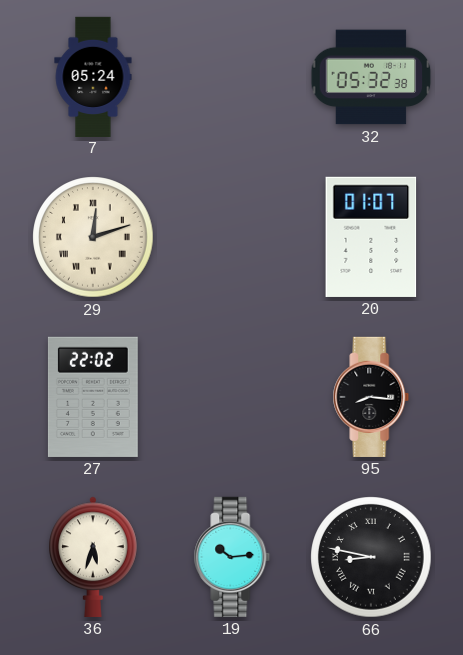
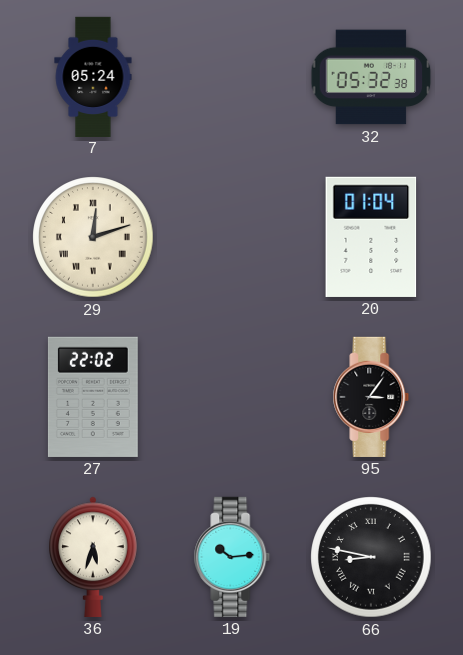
20: 01:07 -> 01:04 (371, 237)
95: 8:16 -> 3:06 (371, 397)
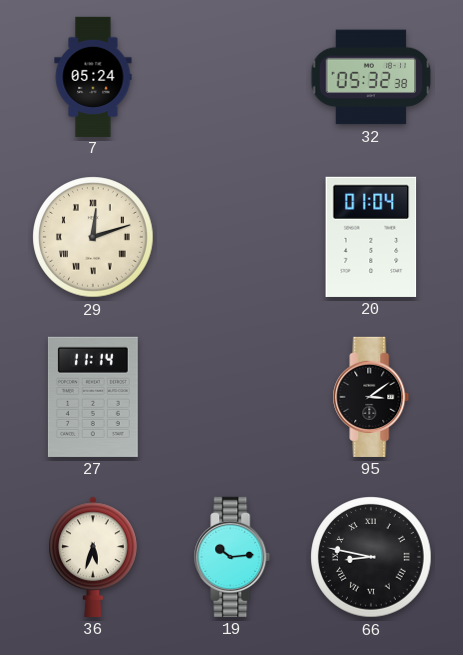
27: 22:02 -> 11:14 (93, 397)
95: 3:06 -> 3:09 (371, 397)
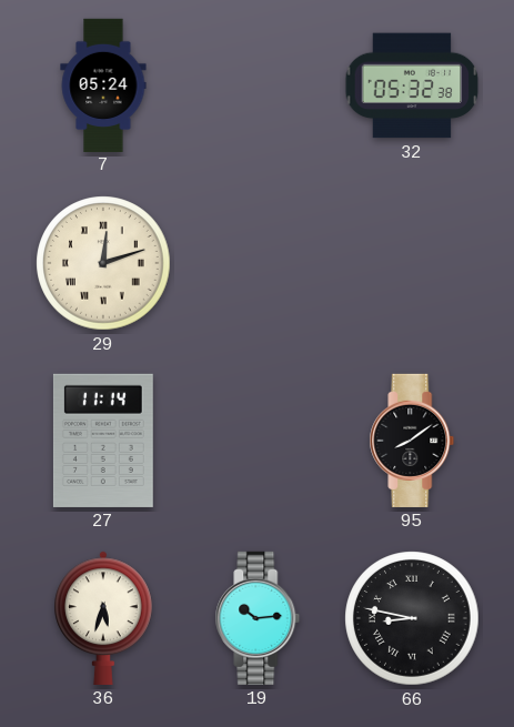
20: 01:04 -> none (371, 237)
95: 3:09 -> 8:09 (412, 441)
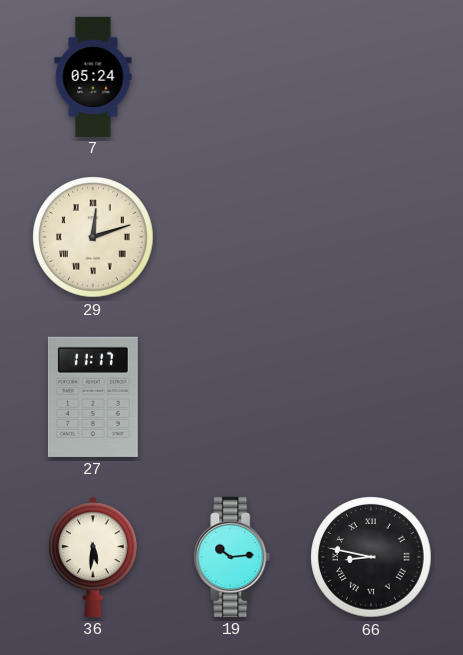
32: 05:32 -> none (412, 85)
27: 11:14 -> 11:17 (93, 397)
95: 8:09 -> none (412, 441)
36: 5:33 -> 5:31 (93, 557)
